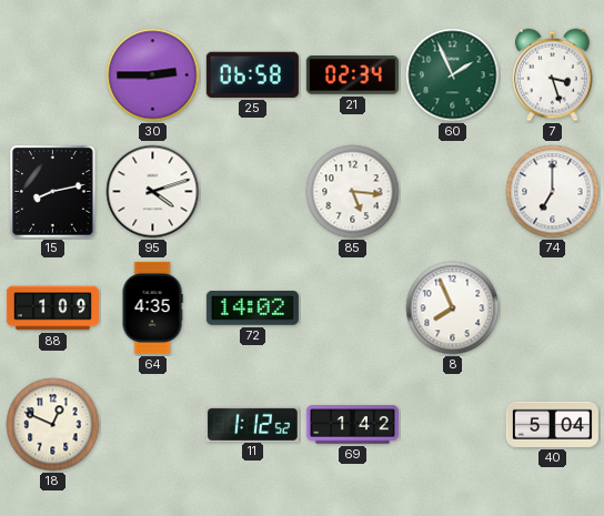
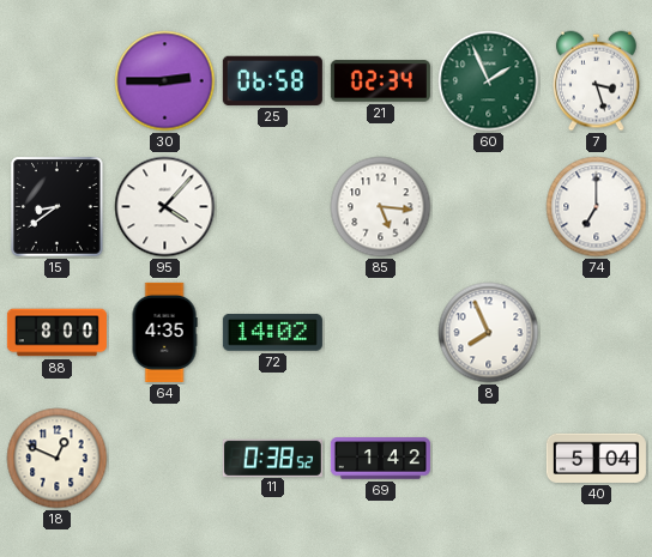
15: 8:13 -> 8:39 (58, 207)
95: 4:12 -> 4:07 (165, 207)
88: 1:09 -> 8:00 (56, 333)
11: 1:12 -> 0:38 (272, 458)
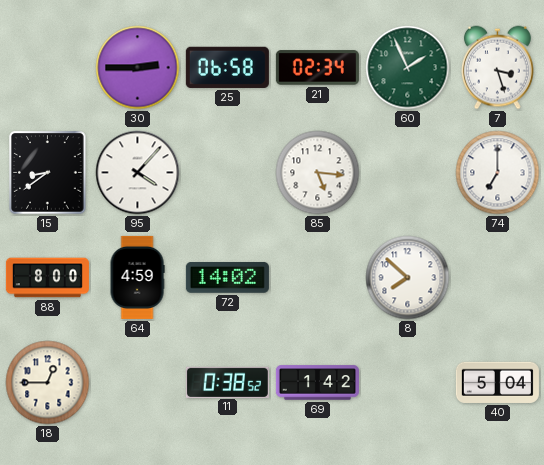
64: 4:35 -> 4:59 (137, 277)
8: 7:56 -> 7:52 (408, 278)
18: 12:49 -> 12:45 (48, 383)
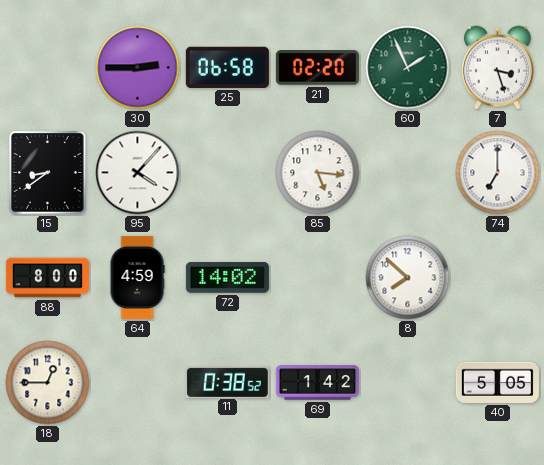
21: 02:34 -> 02:20 (317, 68)
40: 5:04 -> 5:05 (497, 382)
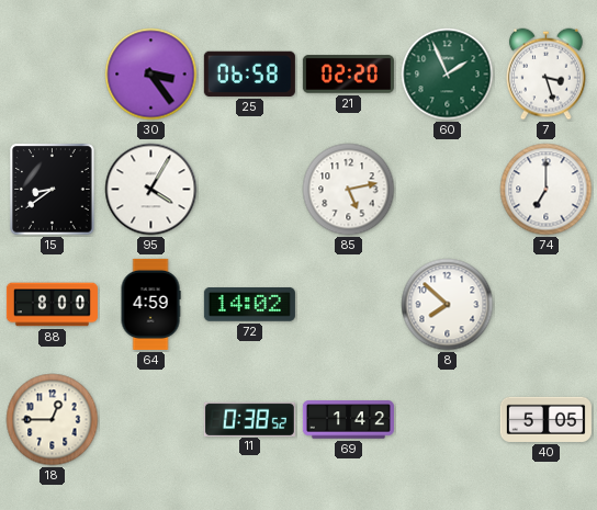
30: 2:45 -> 3:24 (151, 75)
95: 4:07 -> 4:05 (151, 190)
85: 5:16 -> 5:13 (349, 190)
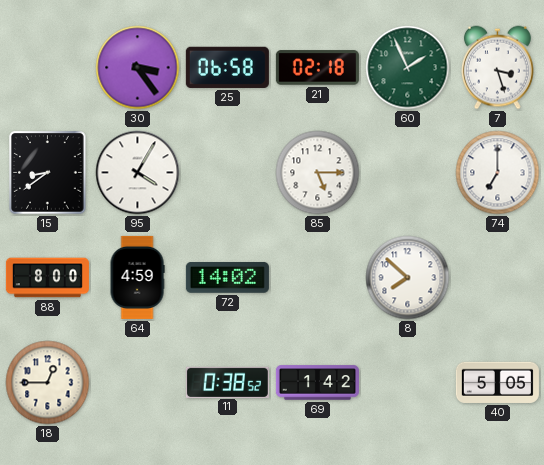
21: 02:20 -> 02:18 (317, 68)
85: 5:13 -> 5:15 (318, 173)
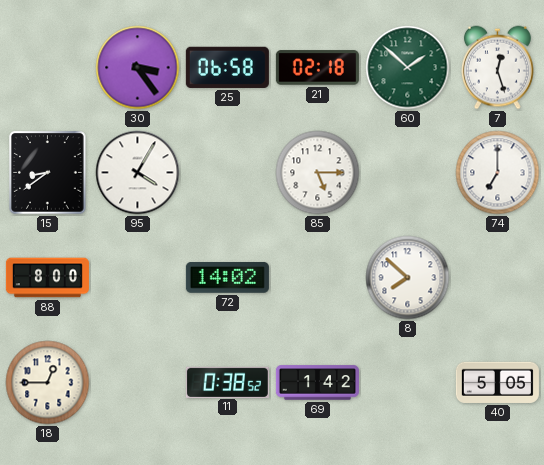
60: 1:56 -> 1:52 (408, 68)
7: 3:27 -> 12:27 (498, 68)
64: 4:59 -> none (137, 277)
